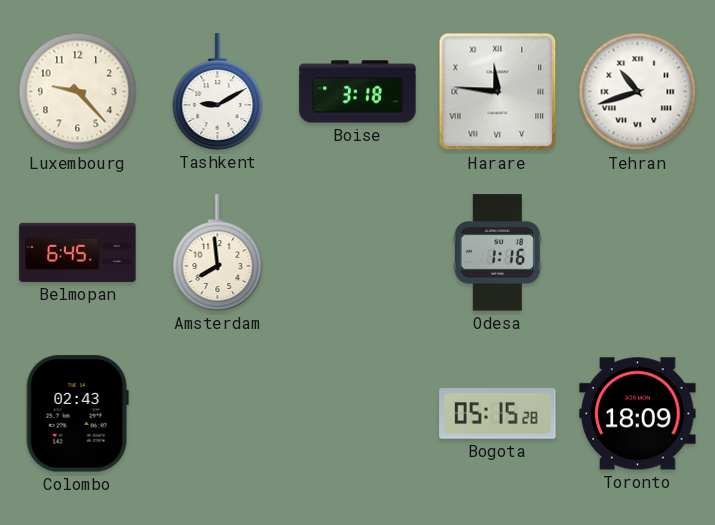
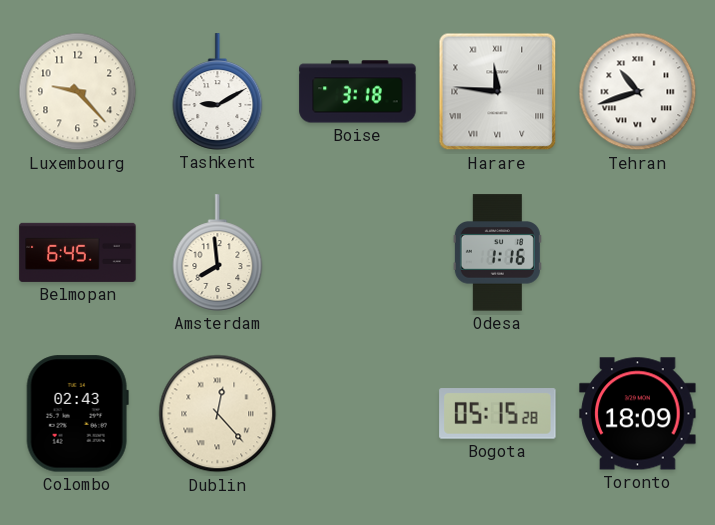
Dublin: none -> 12:23 (218, 414)
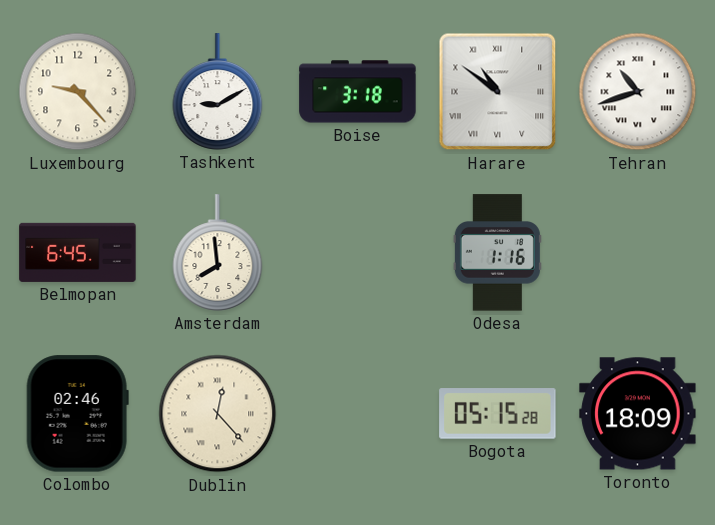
Harare: 11:46 -> 10:51 (498, 92)
Colombo: 02:43 -> 02:46 (77, 414)
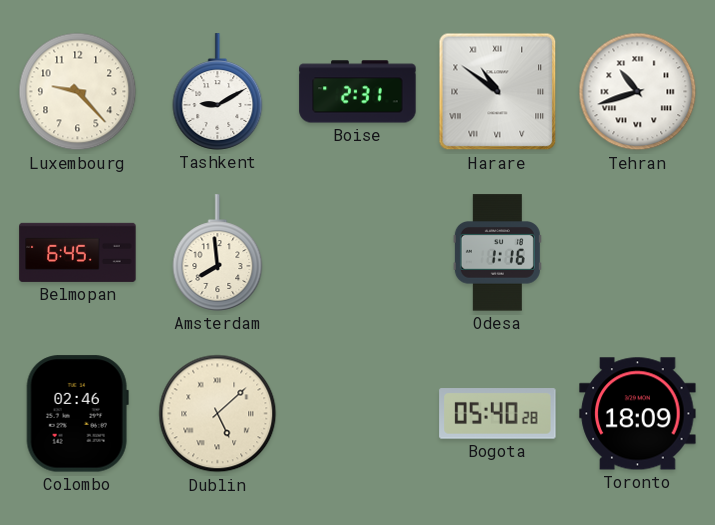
Boise: 3:18 -> 2:31 (358, 92)
Dublin: 12:23 -> 5:08 (218, 414)
Bogota: 05:15 -> 05:40 (498, 414)
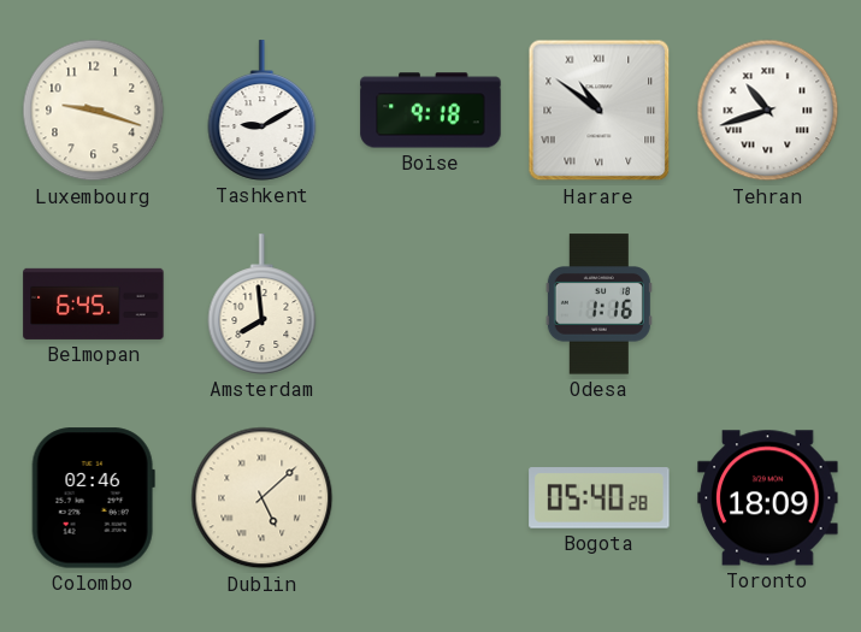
Luxembourg: 9:23 -> 9:18 (94, 111)
Boise: 2:31 -> 9:18 (431, 111)
